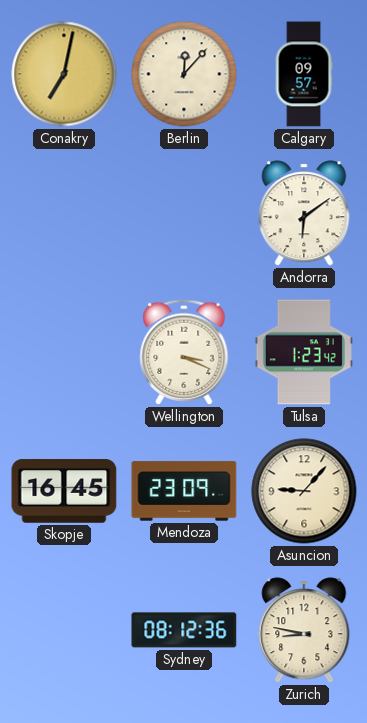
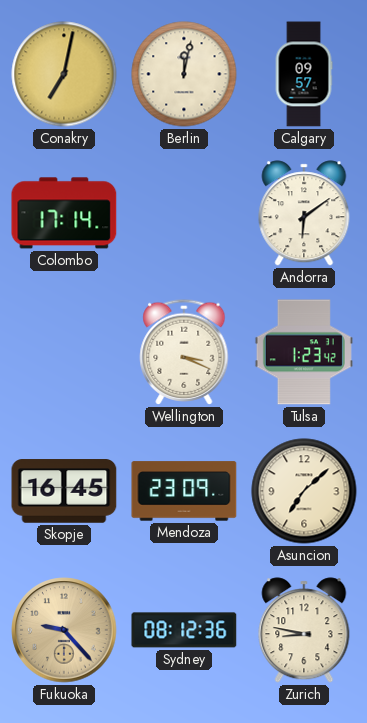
Berlin: 12:07 -> 12:02 (184, 74)
Colombo: none -> 17:14 (64, 213)
Asuncion: 9:07 -> 7:08 (304, 491)
Fukuoka: none -> 9:23 (64, 630)
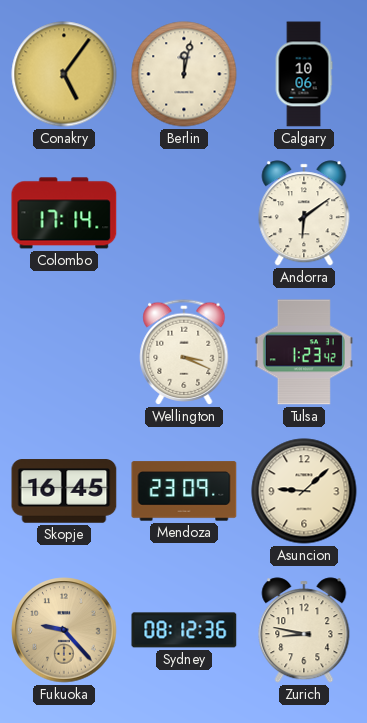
Conakry: 7:02 -> 5:06 (64, 74)
Calgary: 09:57 -> 10:06 (304, 74)
Asuncion: 7:08 -> 9:08 (304, 491)
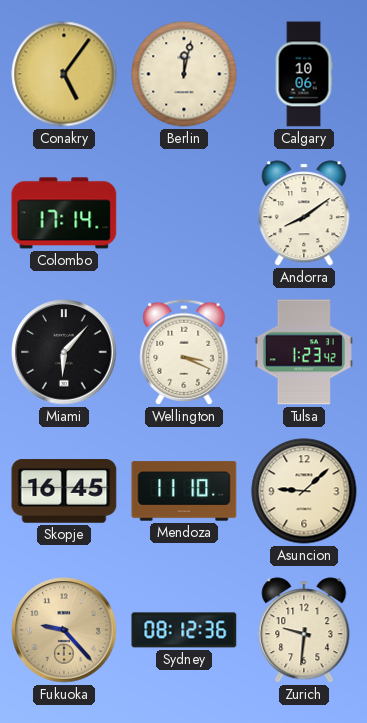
Andorra: 6:09 -> 8:09 (304, 213)
Miami: none -> 6:07 (64, 352)
Mendoza: 23:09 -> 11:10 (184, 491)
Zurich: 8:47 -> 9:31 (304, 630)
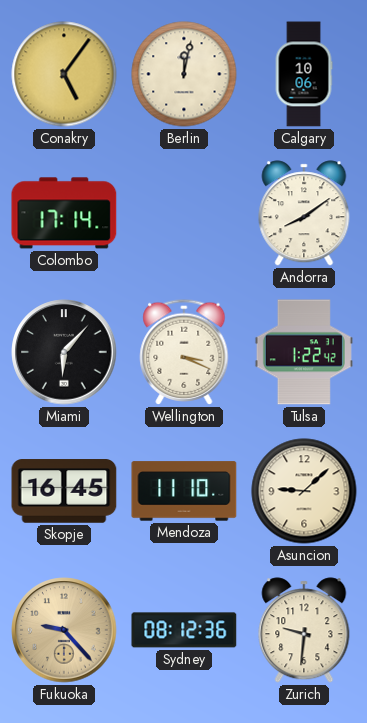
Tulsa: 1:23 -> 1:22 (304, 352)
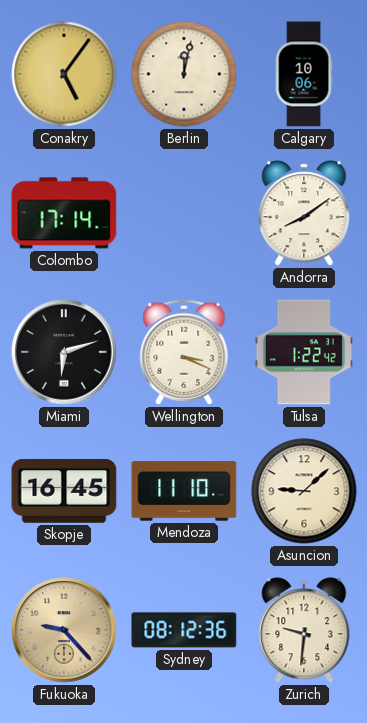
Miami: 6:07 -> 6:12 (64, 352)
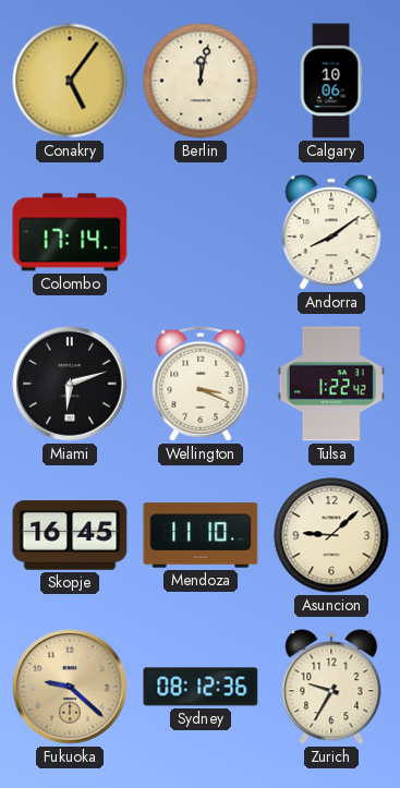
Fukuoka: 9:23 -> 9:22 (70, 687)
Zurich: 9:31 -> 9:35 (331, 687)
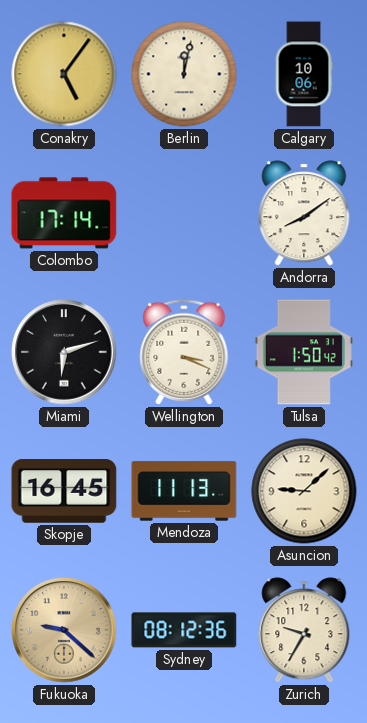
Tulsa: 1:22 -> 1:50 (304, 352)
Mendoza: 11:10 -> 11:13 (184, 491)
